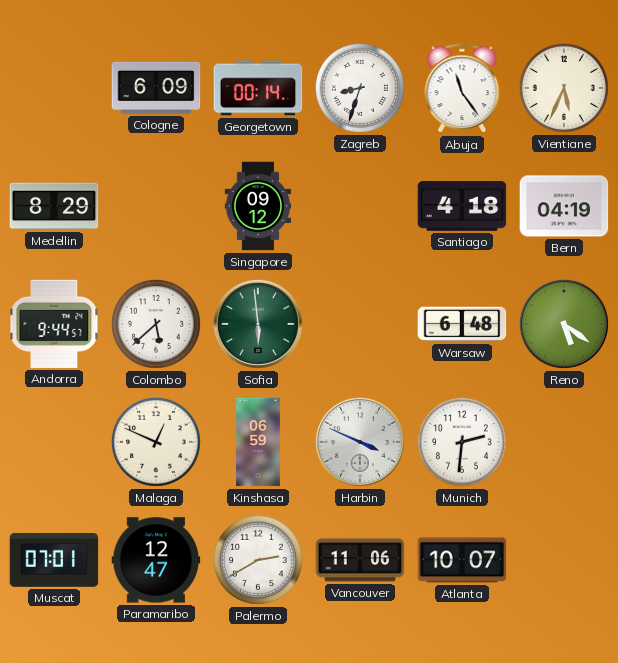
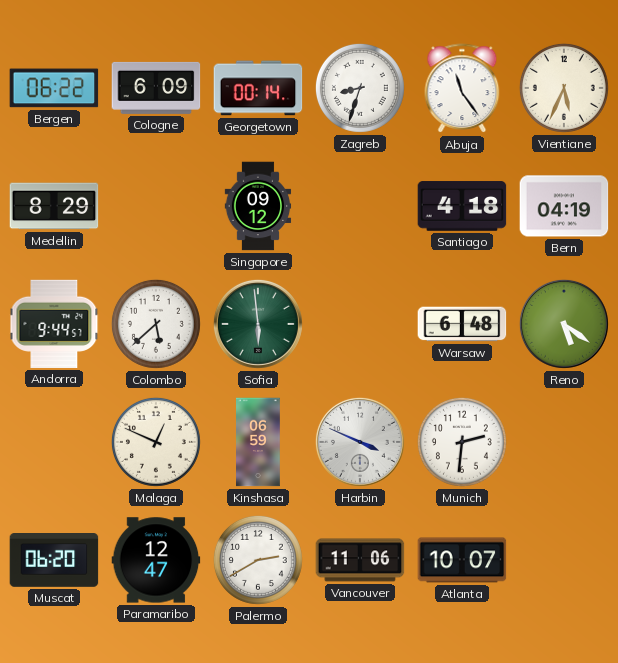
Bergen: none -> 06:22 (54, 88)
Muscat: 07:01 -> 06:20 (54, 561)
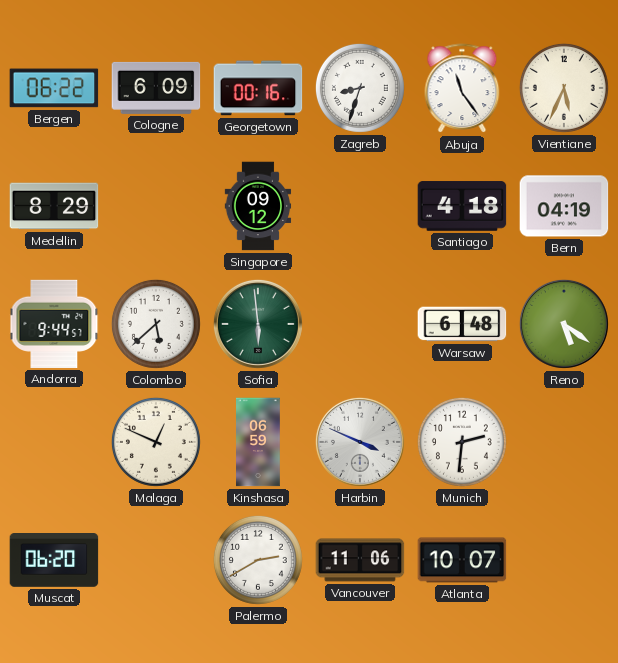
Georgetown: 00:14 -> 00:16 (258, 88)
Paramaribo: 12:47 -> none (156, 560)
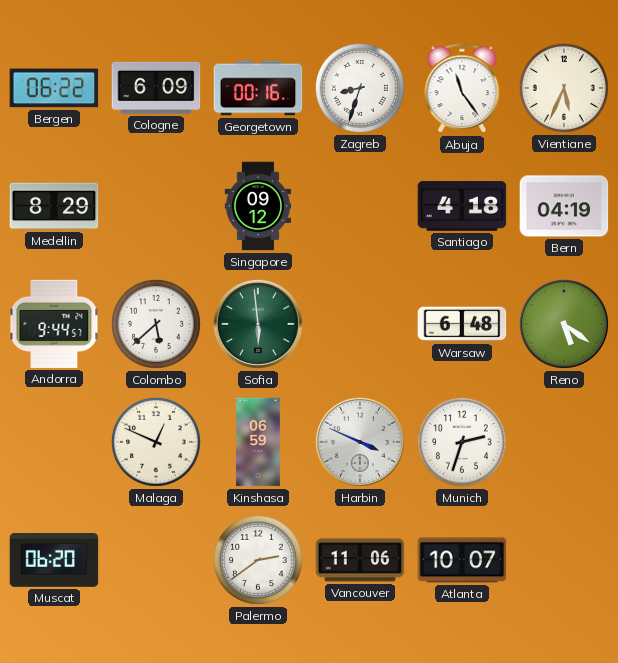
Munich: 2:31 -> 2:33 (462, 442)
Palermo: 2:40 -> 2:39 (258, 560)
